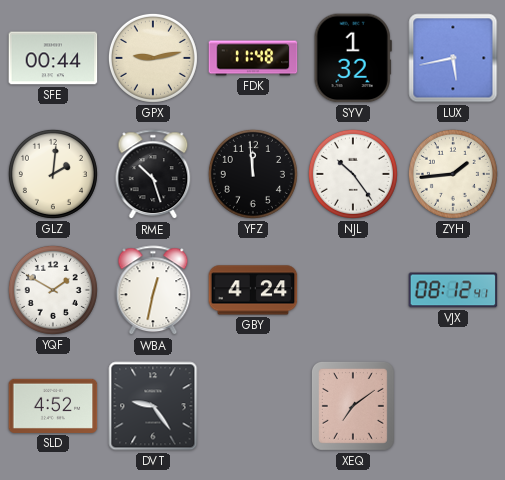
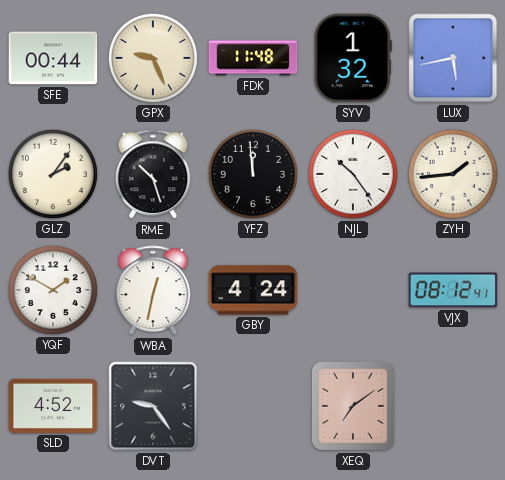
GPX: 9:13 -> 9:26 (153, 58)
GLZ: 2:01 -> 2:06 (53, 174)
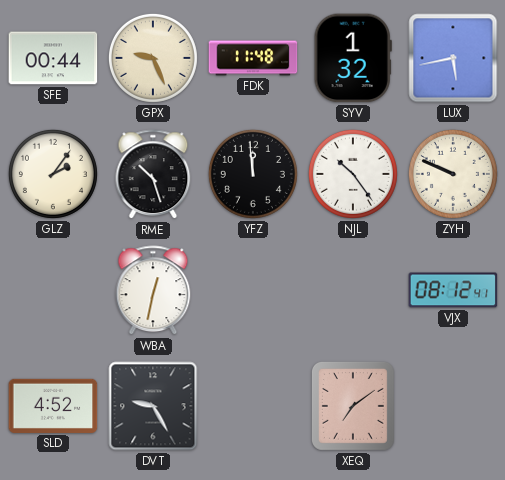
ZYH: 1:44 -> 9:49 (453, 174)
YQF: 1:50 -> none (53, 290)
GBY: 4:24 -> none (253, 290)
DVT: 9:24 -> 9:25 (153, 406)
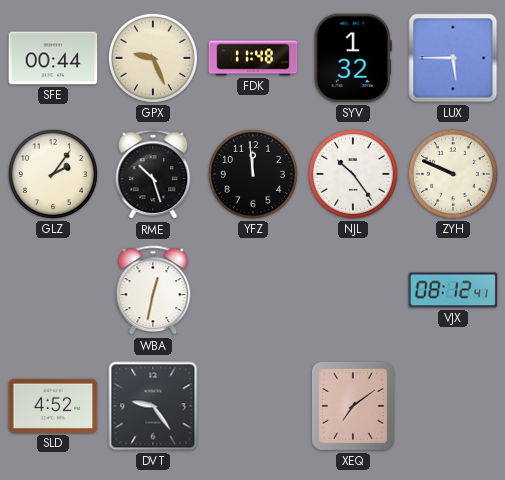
LUX: 5:43 -> 5:45 (453, 58)
DVT: 9:25 -> 9:24 (153, 406)
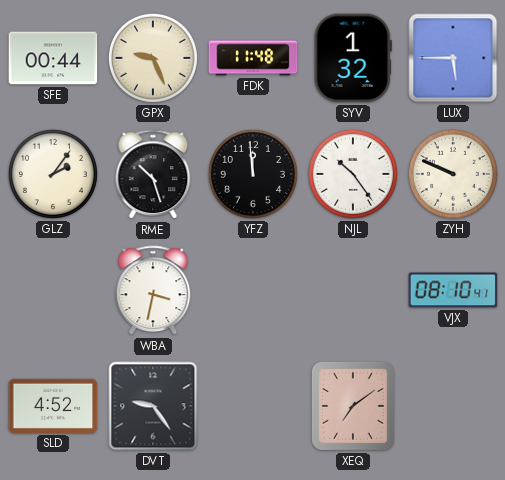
WBA: 12:32 -> 3:32 (153, 291)
VJX: 08:12 -> 08:10 (453, 290)
